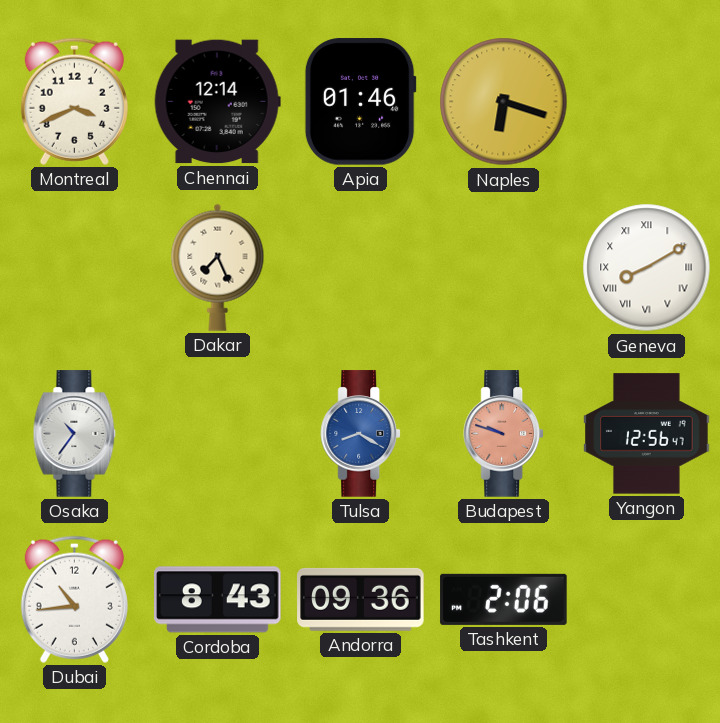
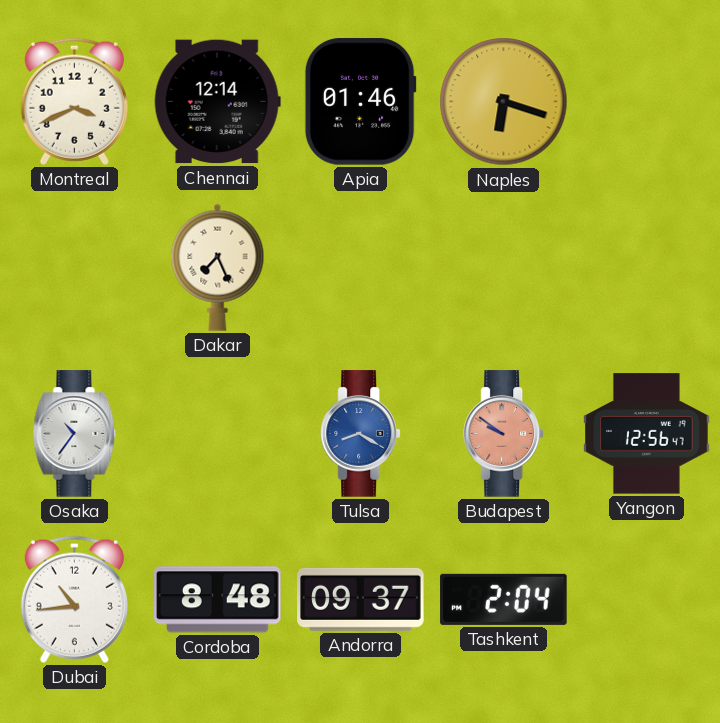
Geneva: 8:10 -> none (647, 268)
Budapest: 9:48 -> 9:51 (503, 434)
Cordoba: 8:43 -> 8:48 (218, 600)
Andorra: 09:36 -> 09:37 (361, 599)
Tashkent: 2:06 -> 2:04 (504, 599)
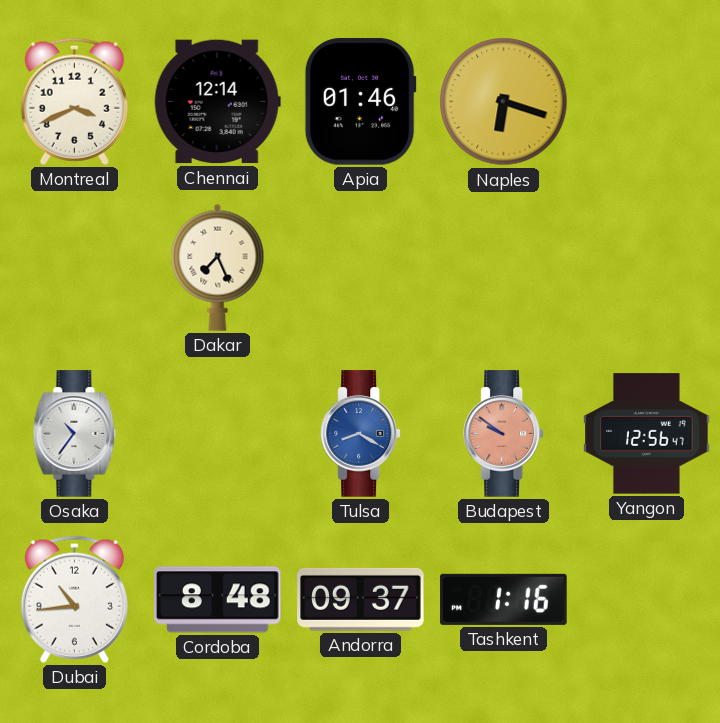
Tashkent: 2:04 -> 1:16 (504, 599)
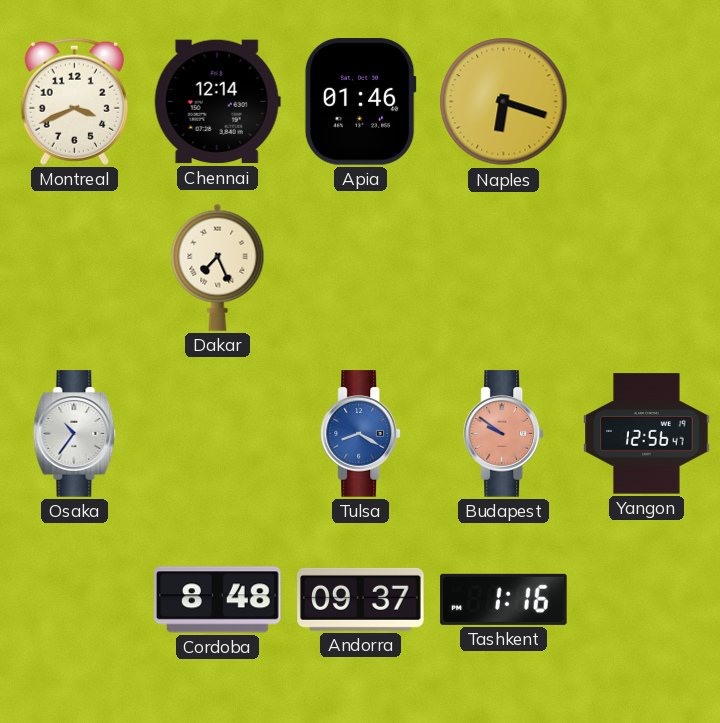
Dubai: 10:44 -> none (74, 599)
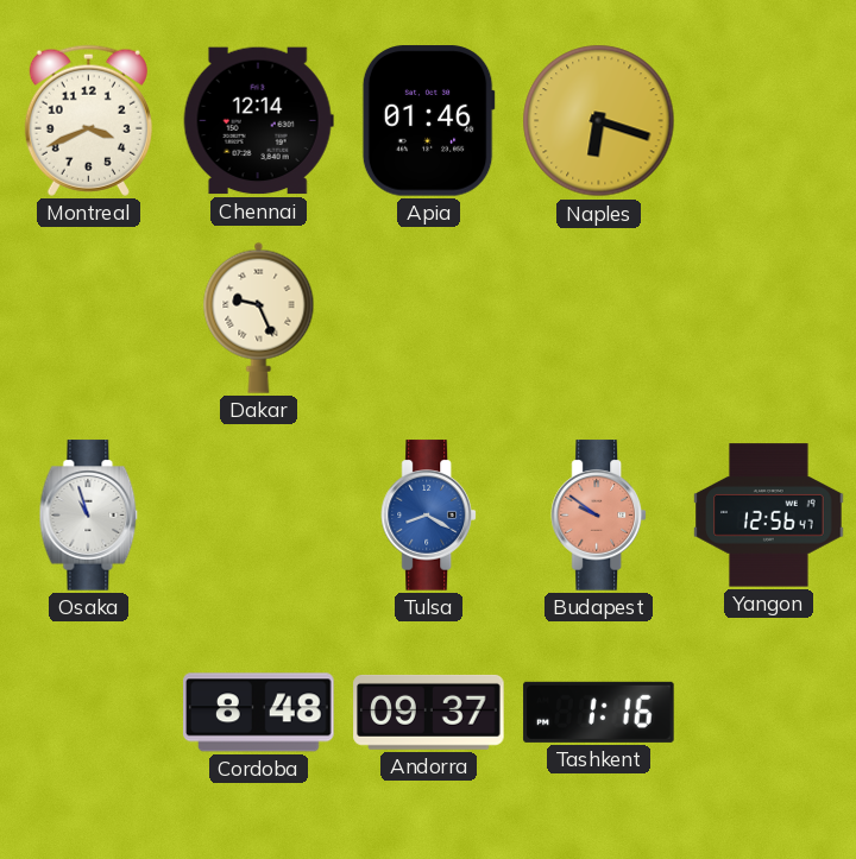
Dakar: 7:26 -> 9:26 (259, 317)
Osaka: 10:36 -> 10:57 (89, 516)
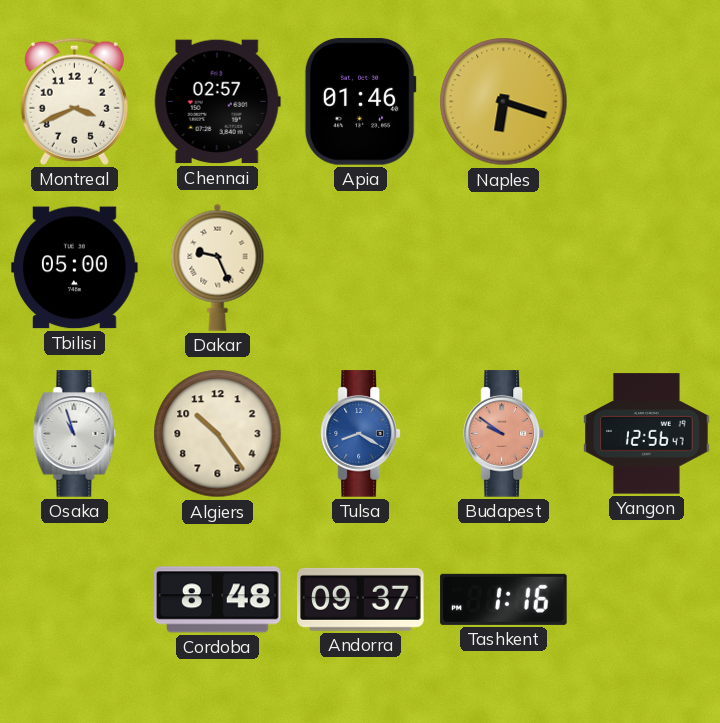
Chennai: 12:14 -> 02:57 (217, 102)
Tbilisi: none -> 05:00 (75, 268)
Algiers: none -> 10:24 (218, 434)
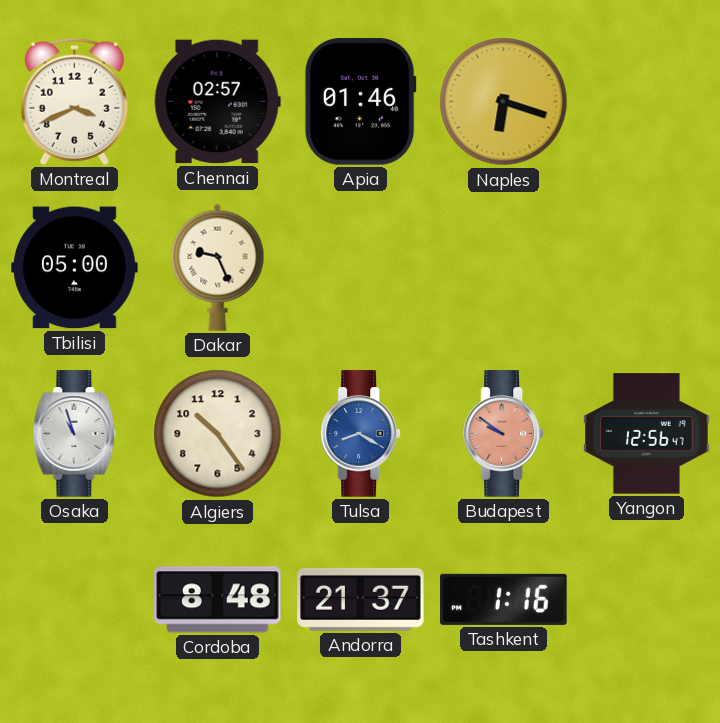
Andorra: 09:37 -> 21:37 (361, 599)
